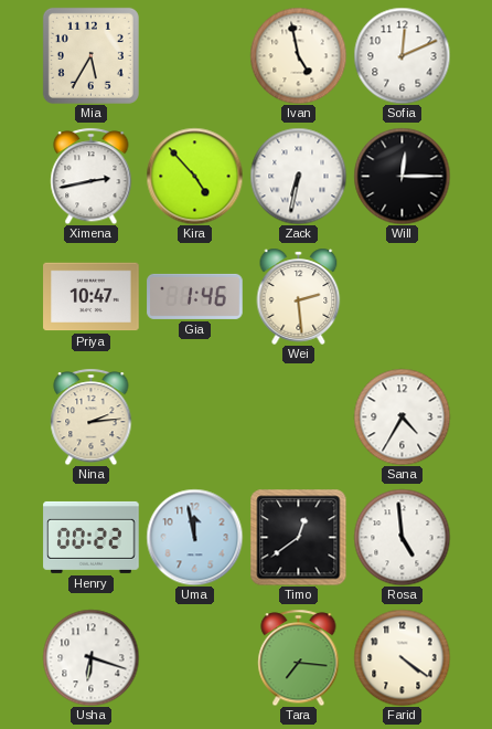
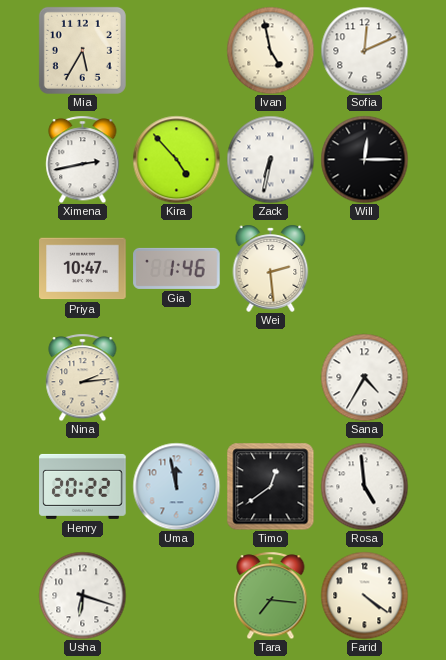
Henry: 00:22 -> 20:22 (83, 486)
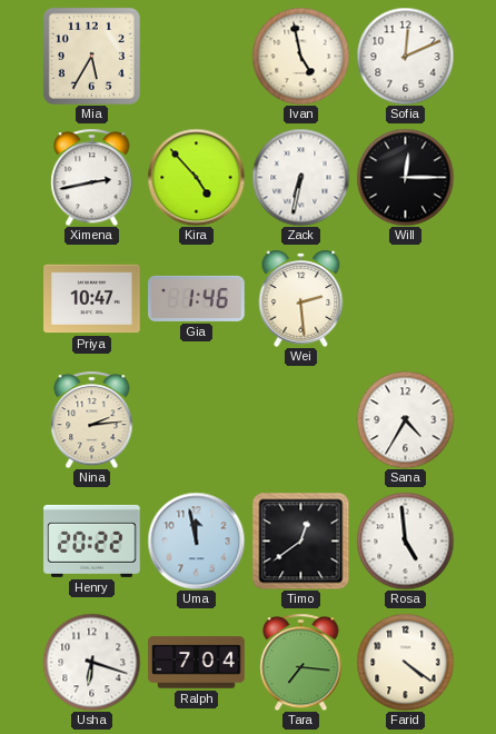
Ralph: none -> 7:04 (197, 663)
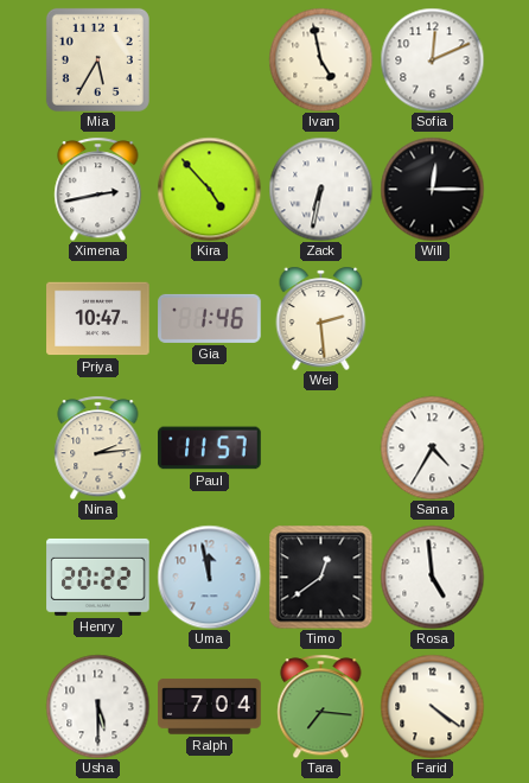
Paul: none -> 11:57 (210, 448)
Usha: 6:18 -> 5:30 (97, 706)
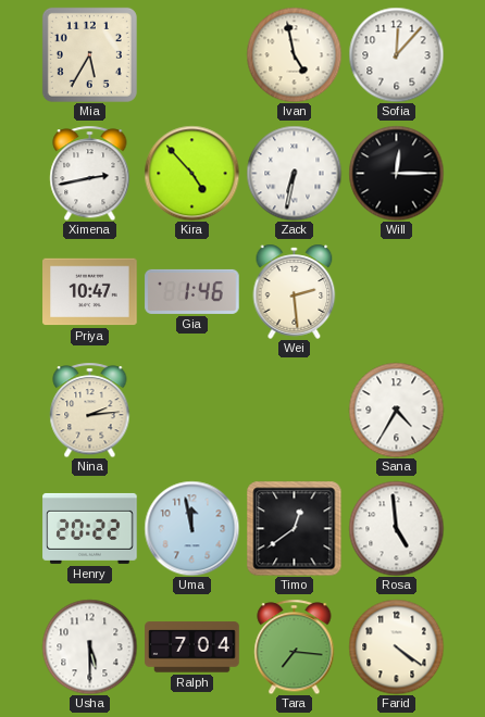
Sofia: 12:11 -> 12:07 (396, 54)
Paul: 11:57 -> none (210, 448)
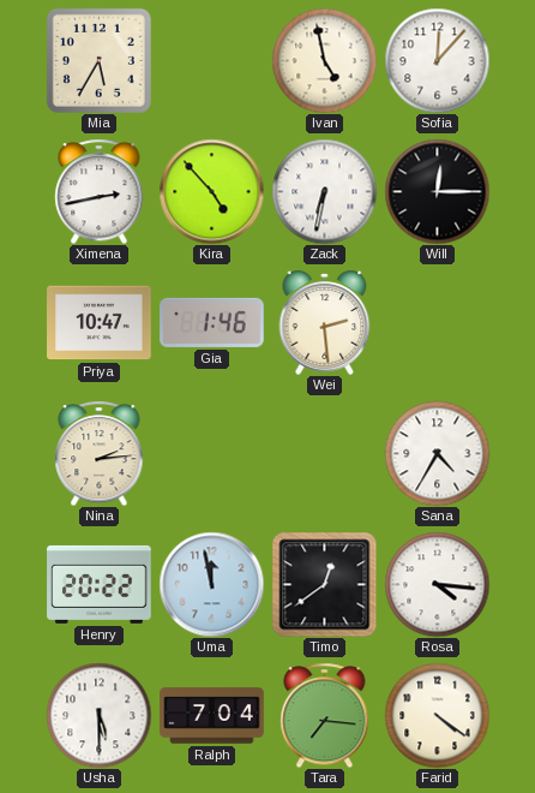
Rosa: 4:59 -> 4:16 (437, 584)
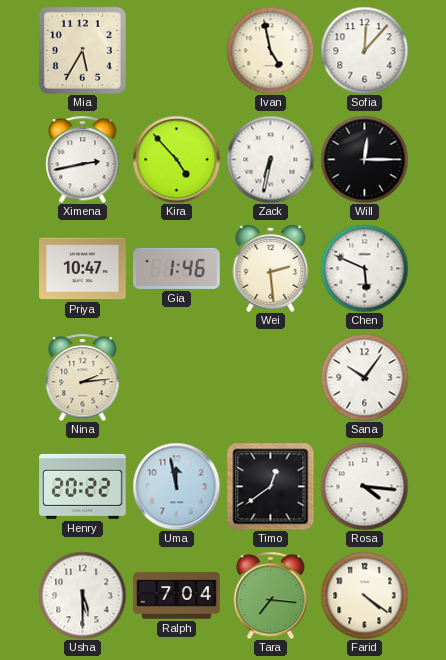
Chen: none -> 5:49 (364, 268)
Sana: 4:35 -> 10:06 (364, 377)
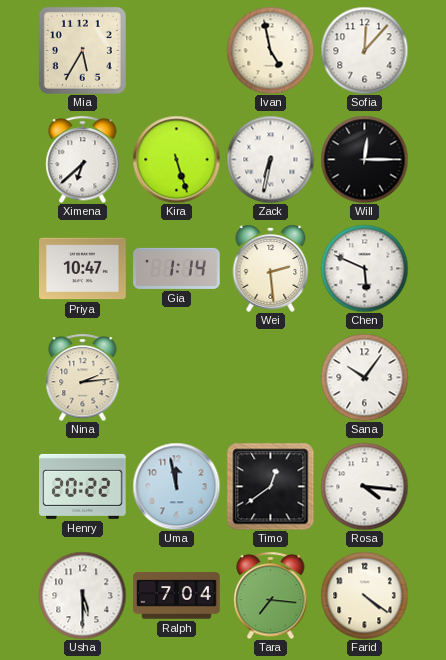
Ximena: 2:43 -> 6:38 (83, 159)
Kira: 4:53 -> 5:27 (176, 159)
Gia: 1:46 -> 1:14 (177, 268)
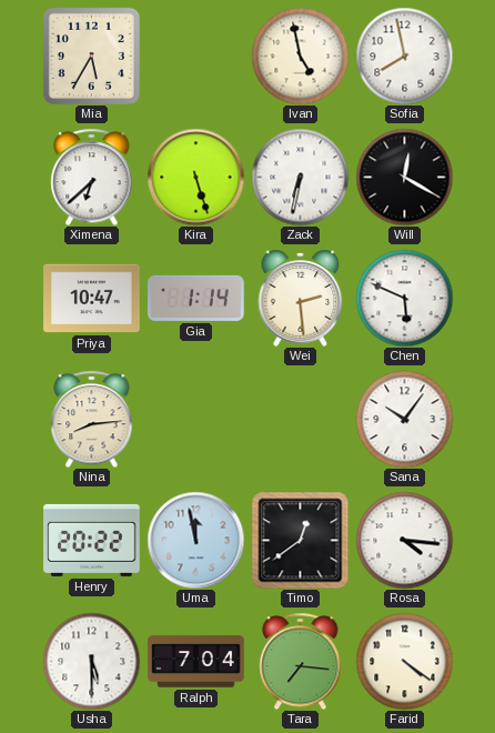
Sofia: 12:07 -> 7:58 (404, 56)
Will: 12:15 -> 12:20 (404, 177)
Nina: 2:14 -> 8:14 (92, 419)
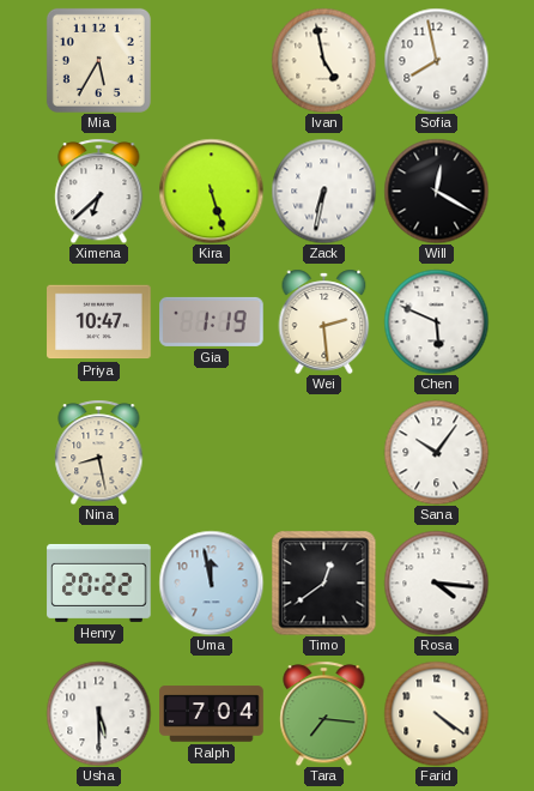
Gia: 1:14 -> 1:19 (212, 321)
Nina: 8:14 -> 8:28 (99, 452)
